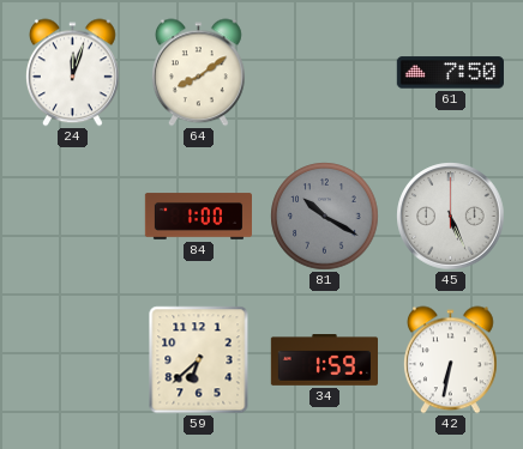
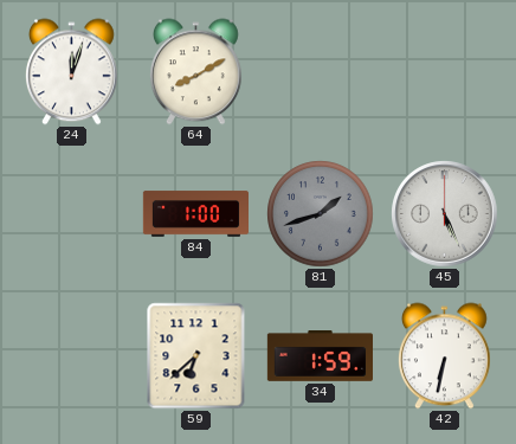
64: 8:09 -> 8:10 (195, 72)
61: 7:50 -> none (450, 73)
81: 10:20 -> 1:42 (321, 214)
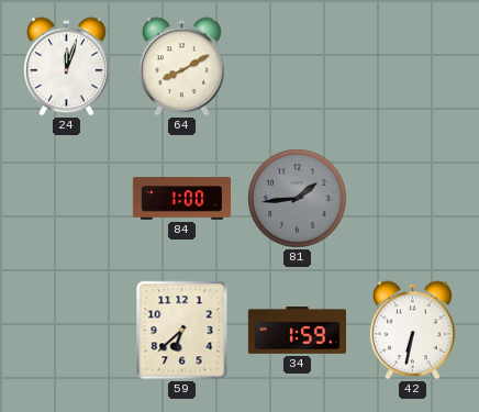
81: 1:42 -> 1:44 (298, 199)
45: 5:26 -> none (445, 214)
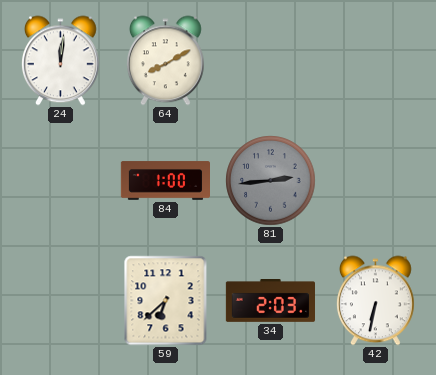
24: 12:03 -> 12:01 (60, 61)
81: 1:44 -> 2:44 (271, 181)
34: 1:59 -> 2:03 (270, 301)
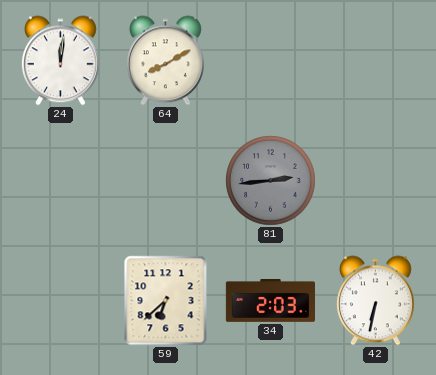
84: 1:00 -> none (165, 181)
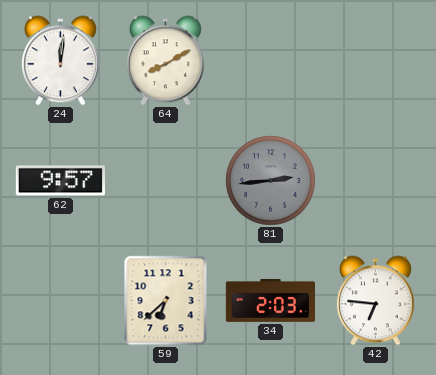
62: none -> 9:57 (60, 181)
42: 6:32 -> 6:46 (375, 301)
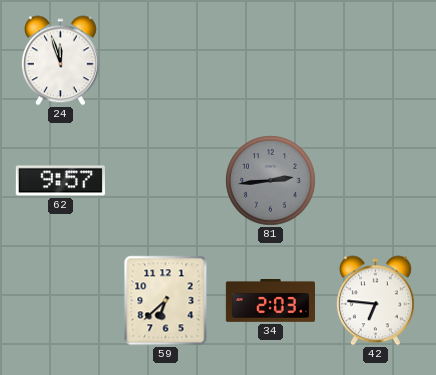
24: 12:01 -> 11:57 (60, 61)
64: 8:10 -> none (165, 61)
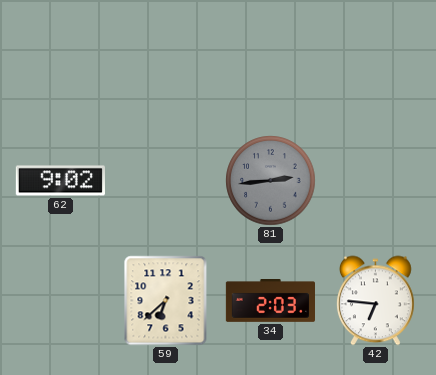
24: 11:57 -> none (60, 61)
62: 9:57 -> 9:02 (60, 181)
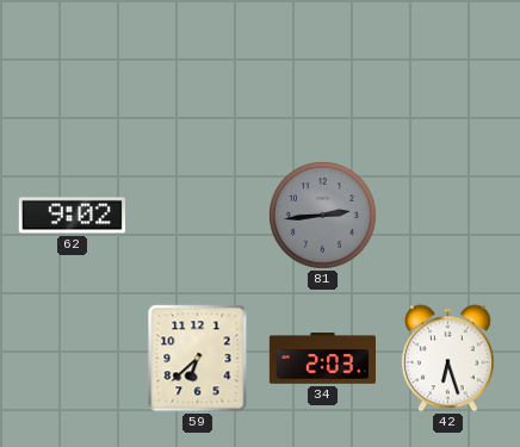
42: 6:46 -> 6:27 (447, 359)
